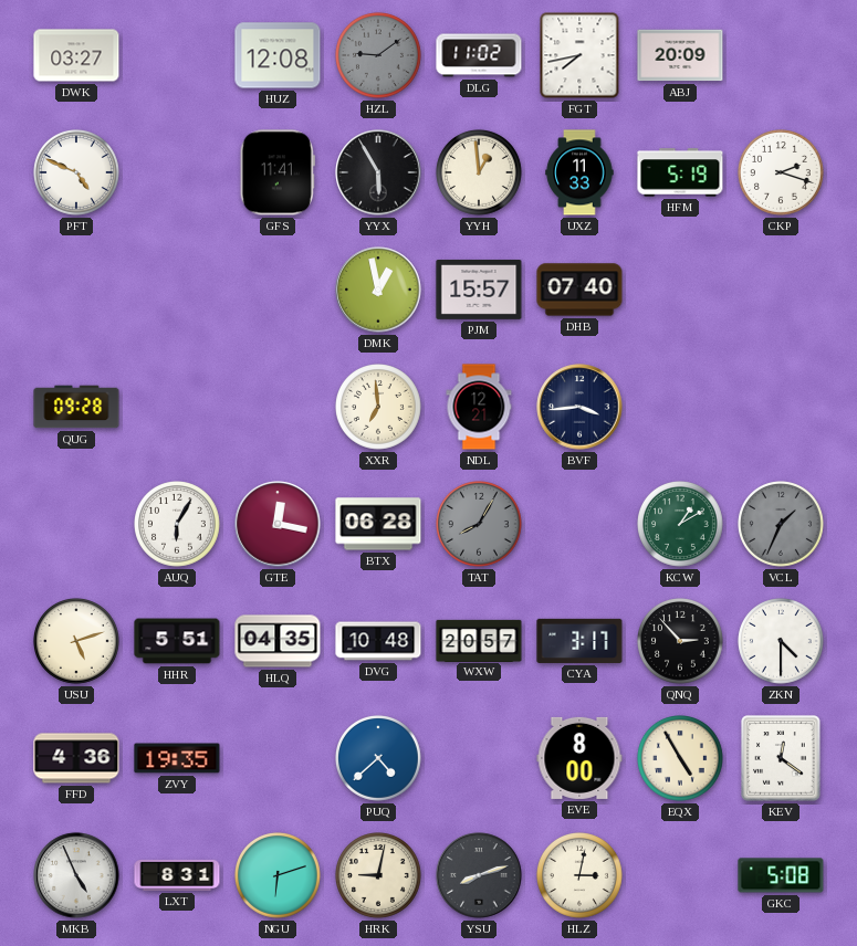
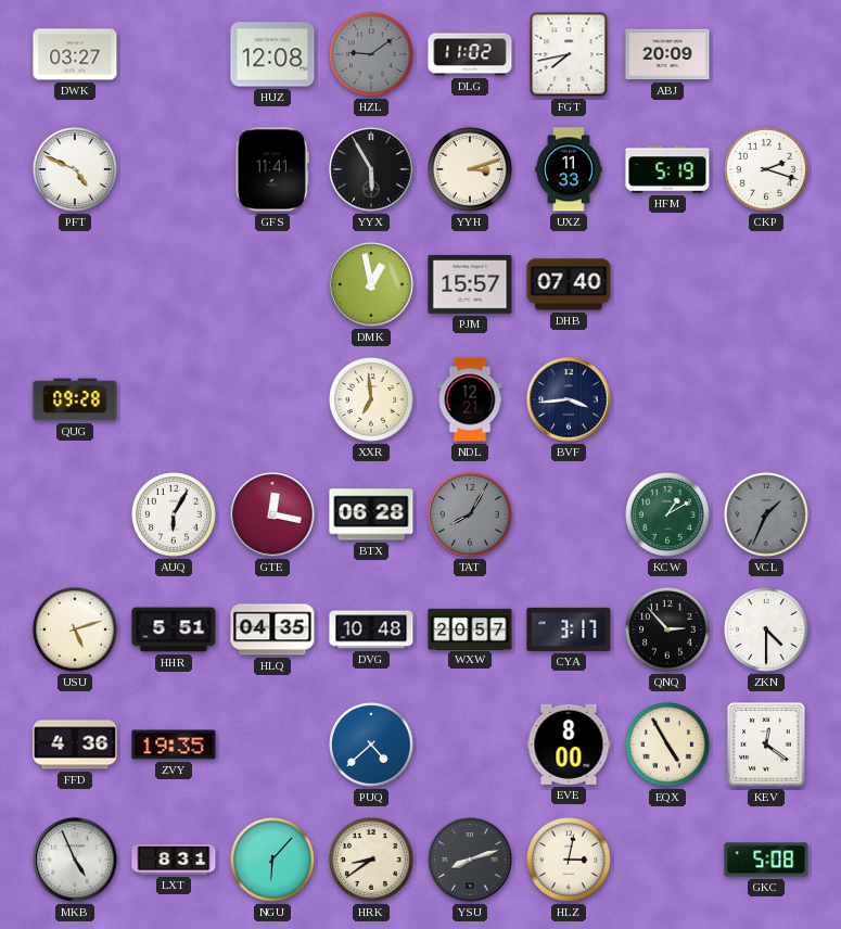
YYH: 12:59 -> 3:12 (471, 170)
NGU: 6:12 -> 6:07 (273, 861)
HRK: 9:02 -> 8:39 (372, 861)
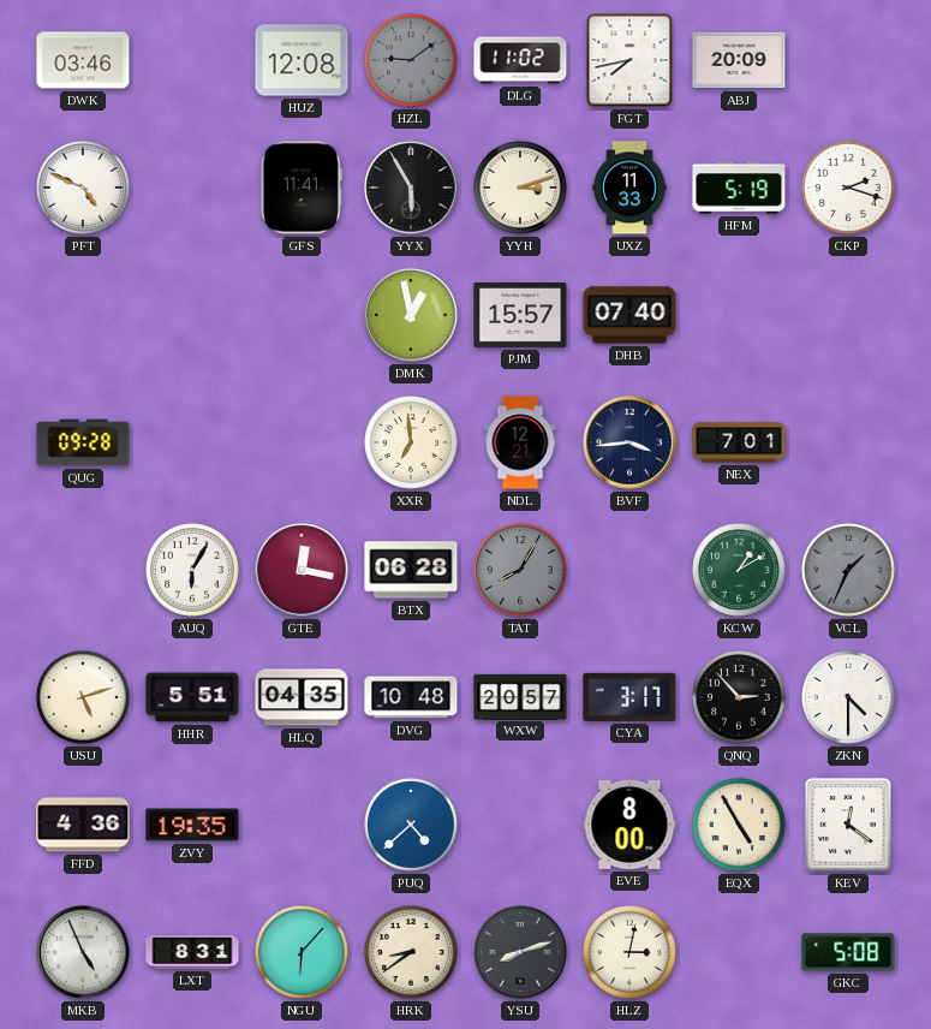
DWK: 03:27 -> 03:46 (83, 60)
NEX: none -> 7:01 (739, 442)
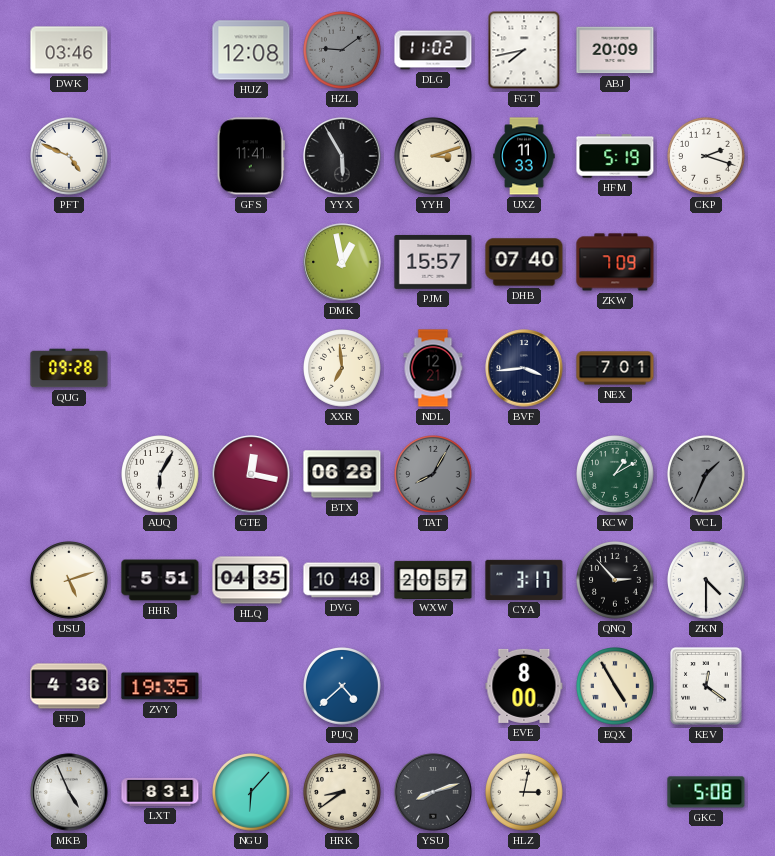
ZKW: none -> 7:09 (615, 262)
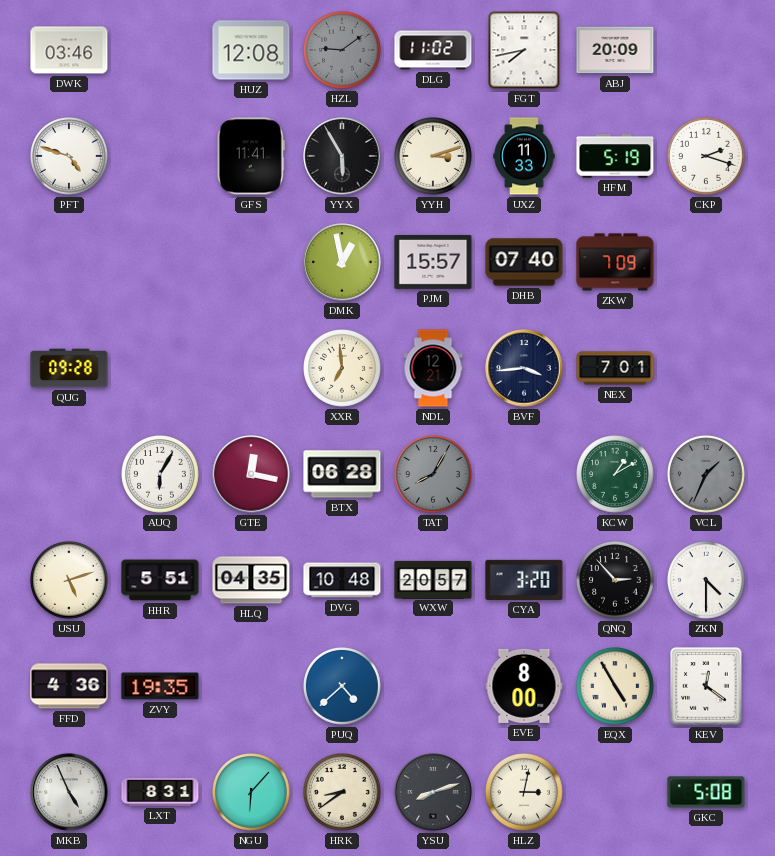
PFT: 4:49 -> 4:48 (70, 157)
CYA: 3:17 -> 3:20 (524, 580)
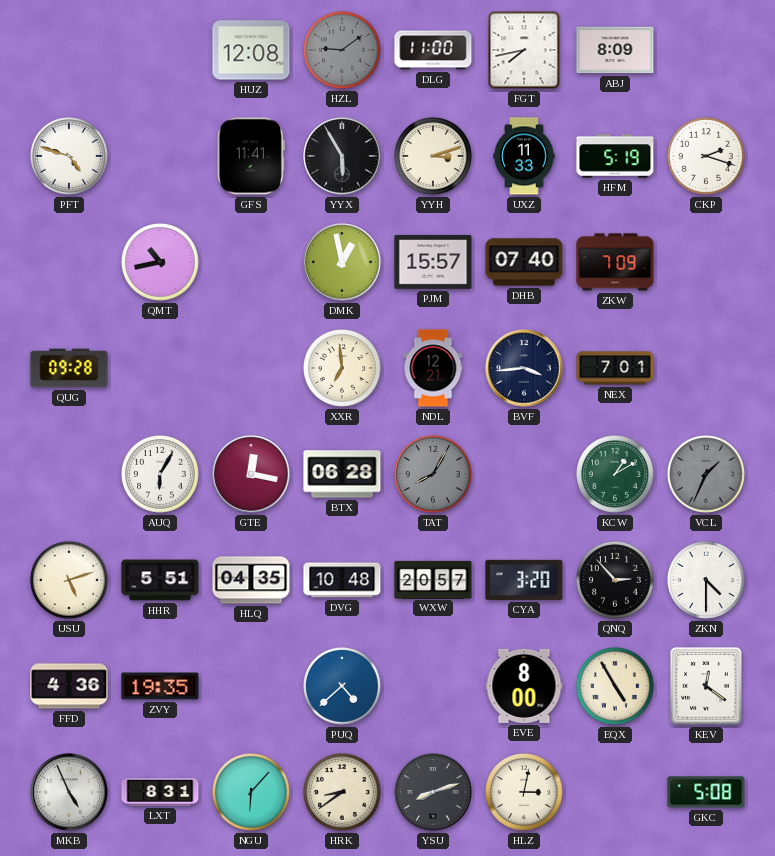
DWK: 03:46 -> none (69, 50)
DLG: 11:02 -> 11:00 (433, 50)
ABJ: 20:09 -> 8:09 (615, 50)
QMT: none -> 10:43 (161, 263)
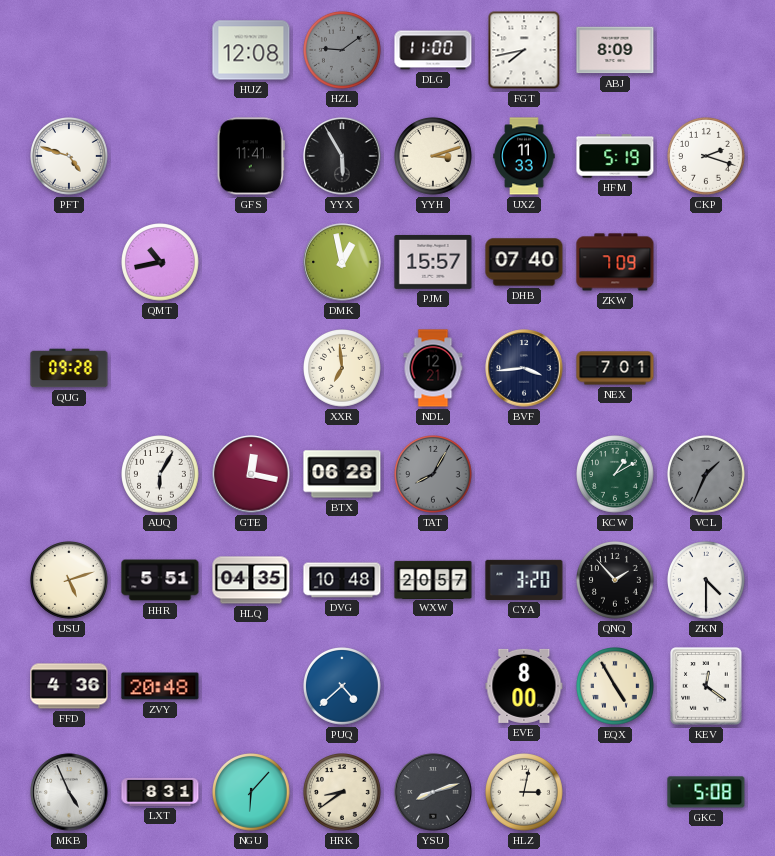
QNQ: 2:53 -> 1:53 (616, 581)
ZVY: 19:35 -> 20:48 (160, 686)
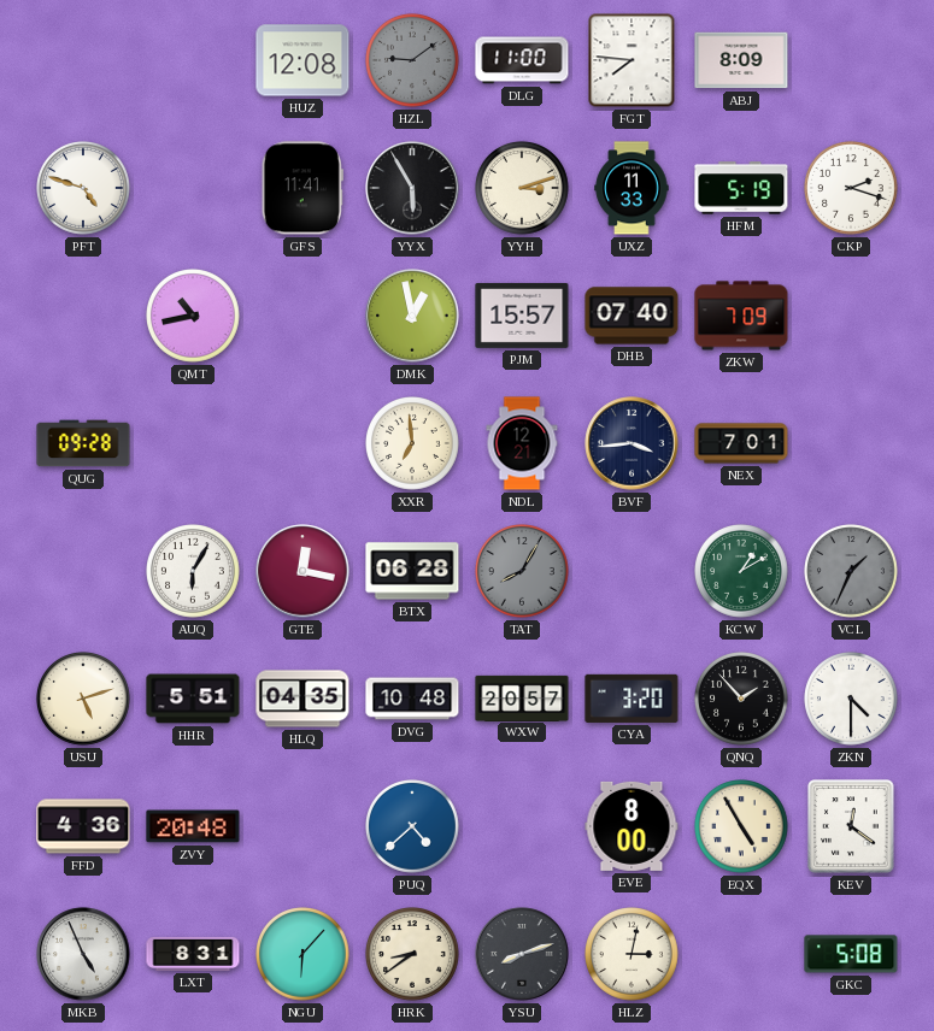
FGT: 7:43 -> 7:46 (632, 60)
